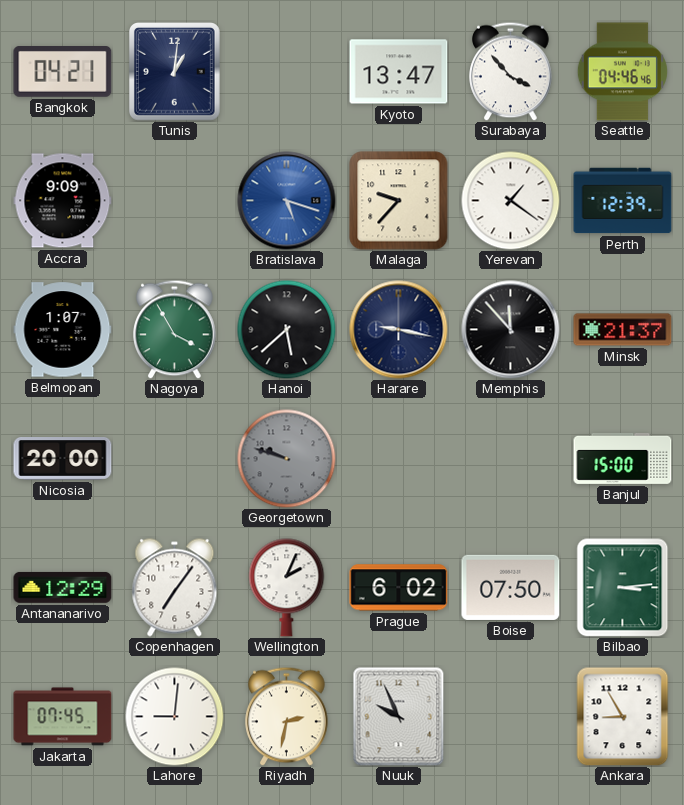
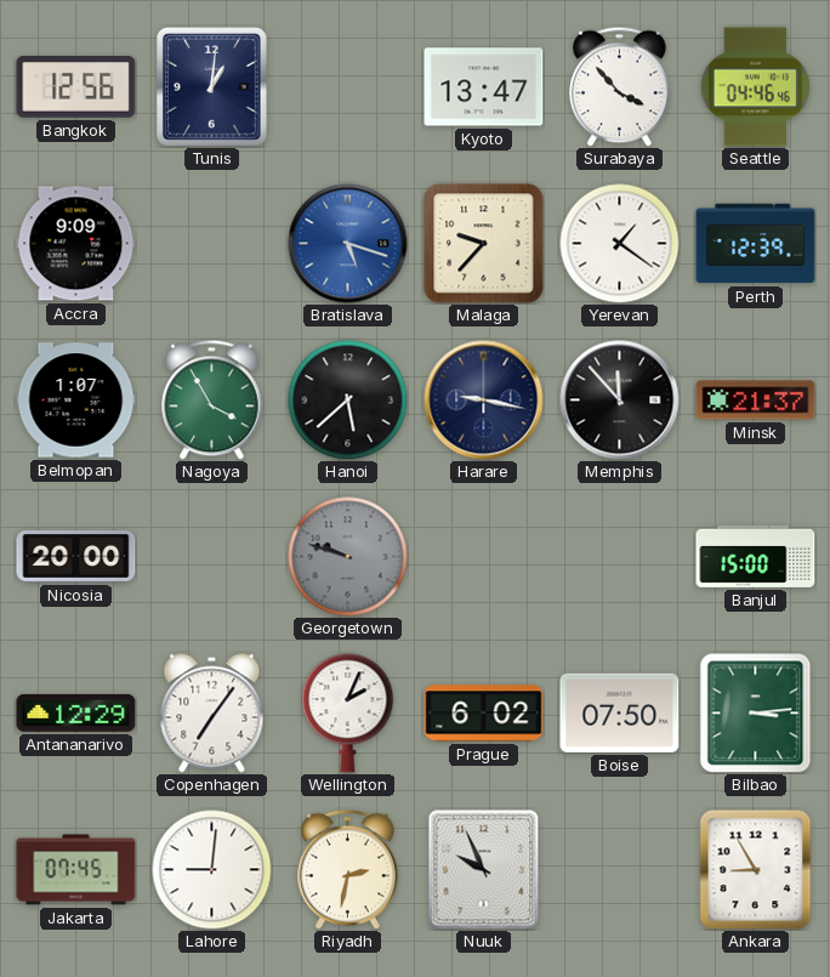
Bangkok: 04:21 -> 12:56 (76, 87)
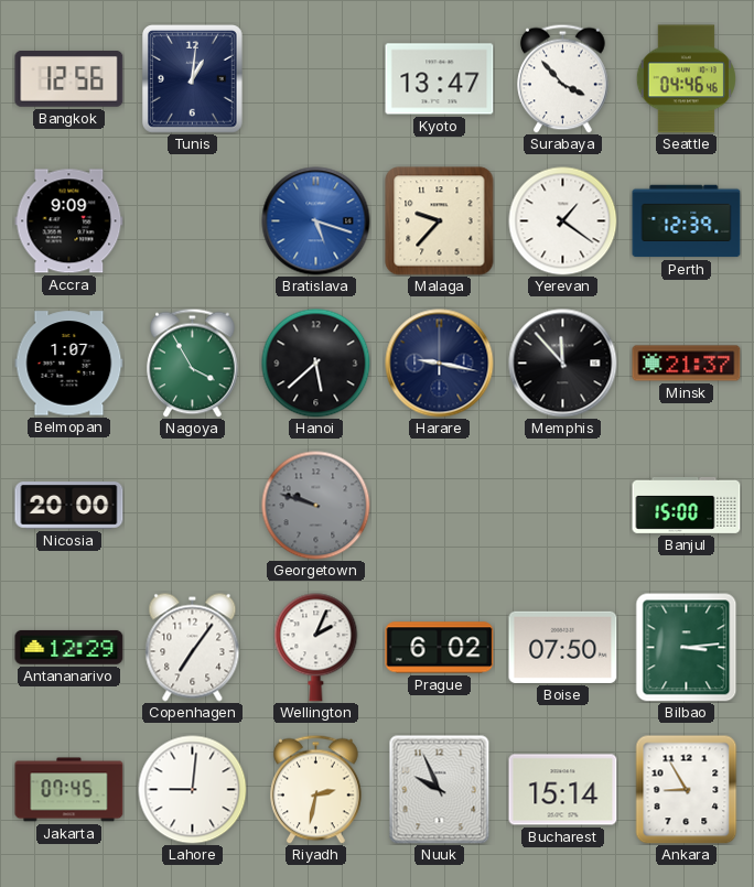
Bucharest: none -> 15:14 (563, 790)
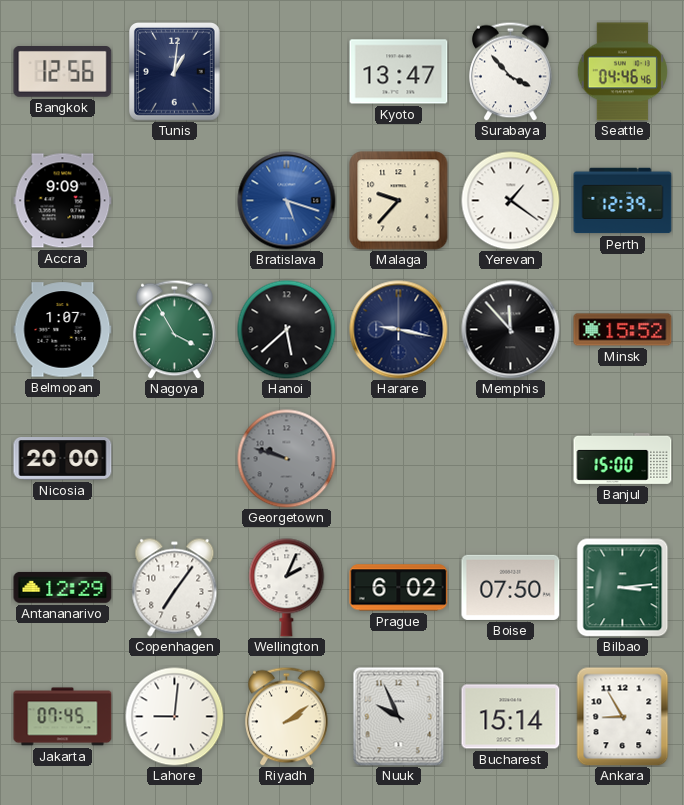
Minsk: 21:37 -> 15:52 (623, 330)
Riyadh: 2:32 -> 2:09 (287, 716)
